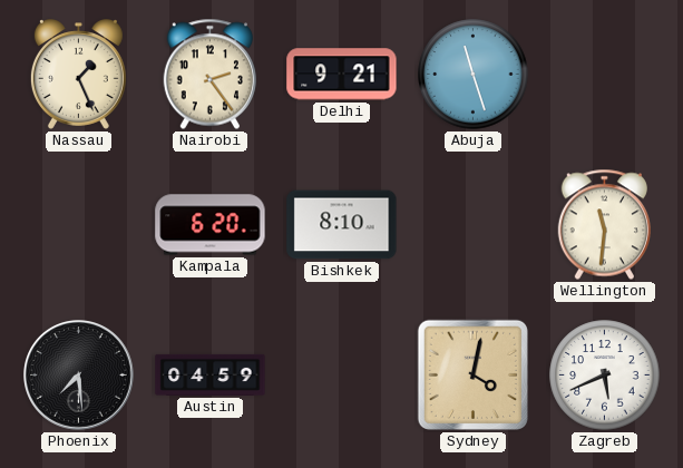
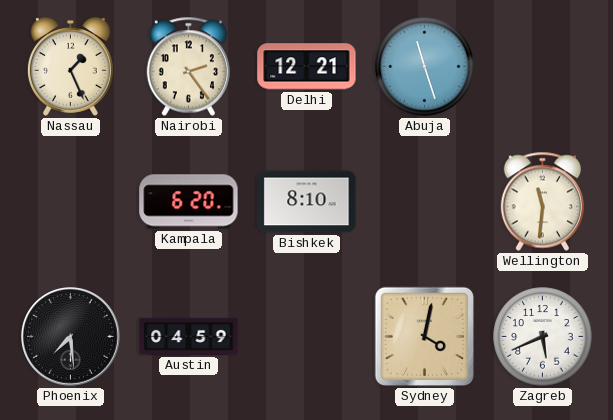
Delhi: 9:21 -> 12:21 (307, 67)
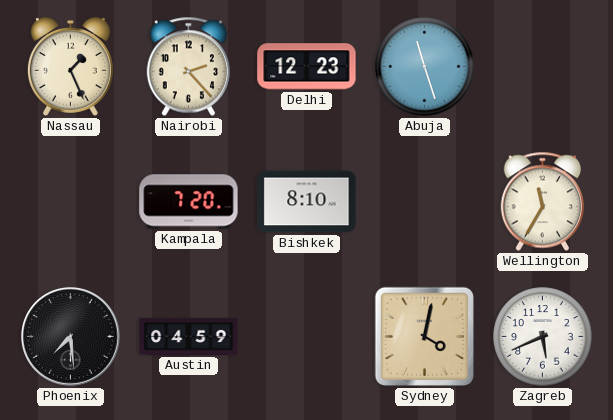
Nairobi: 2:24 -> 2:23 (188, 67)
Delhi: 12:21 -> 12:23 (307, 67)
Kampala: 6:20 -> 7:20 (189, 202)
Wellington: 11:31 -> 11:35 (542, 202)
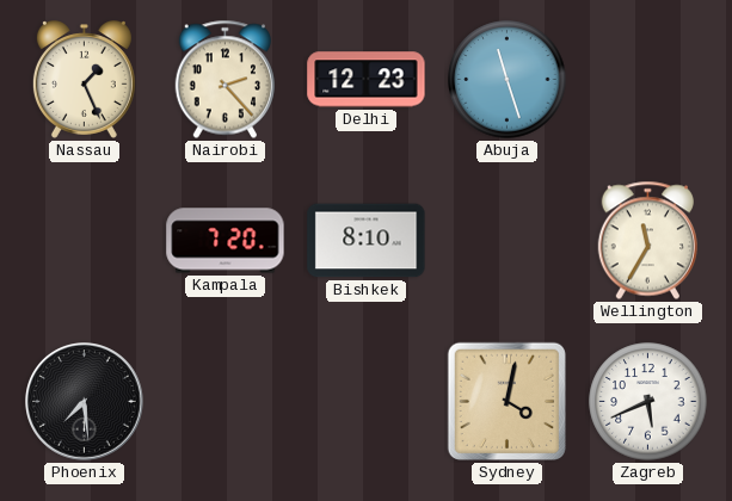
Austin: 04:59 -> none (189, 336)
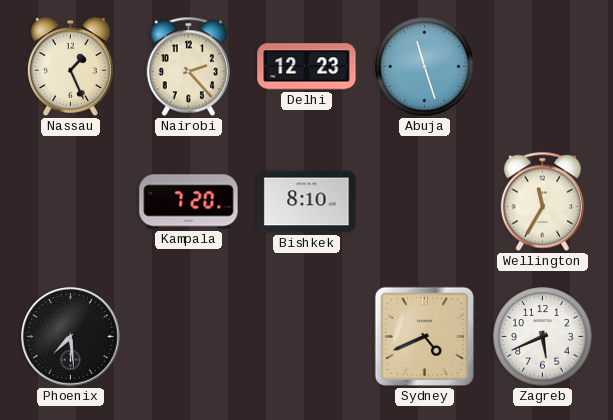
Sydney: 4:02 -> 4:41 (424, 336)
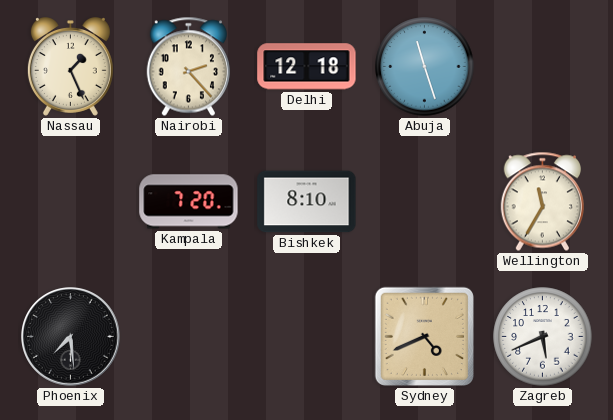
Delhi: 12:23 -> 12:18 (307, 67)
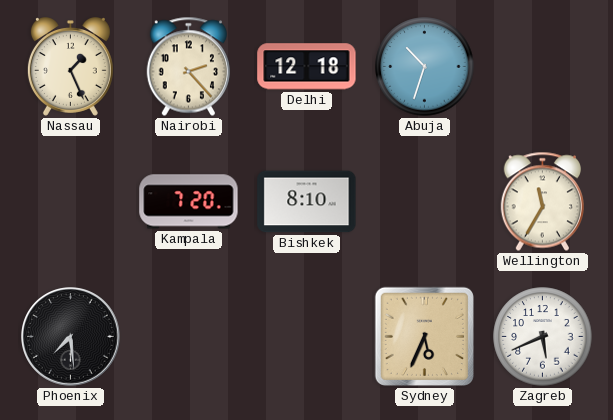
Abuja: 11:27 -> 10:33 (425, 67)
Sydney: 4:41 -> 5:34 (424, 336)
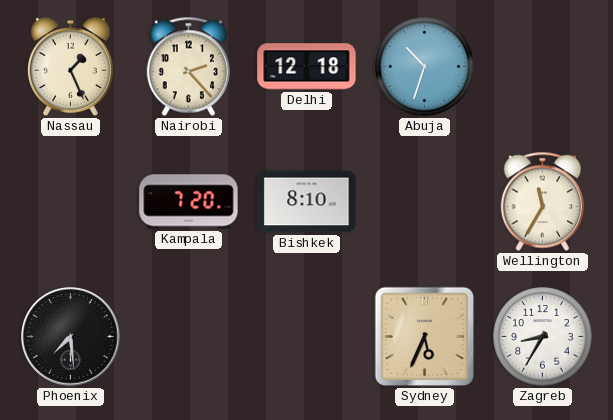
Zagreb: 5:41 -> 8:35 (543, 337)
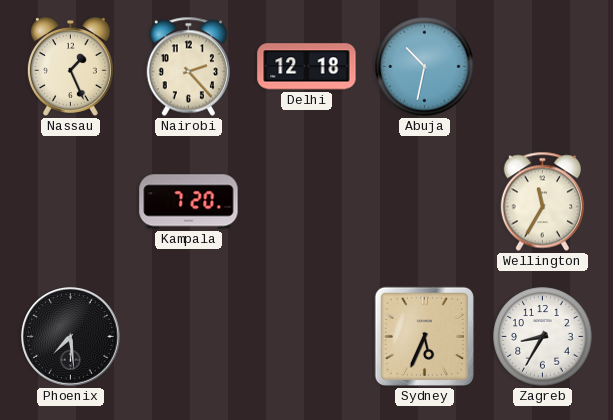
Abuja: 10:33 -> 10:32 (425, 67)
Bishkek: 8:10 -> none (307, 202)
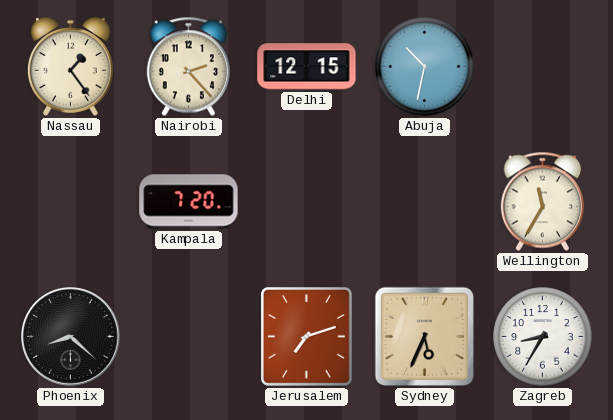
Nassau: 1:26 -> 1:24 (70, 67)
Delhi: 12:18 -> 12:15 (307, 67)
Phoenix: 7:29 -> 8:22 (71, 337)
Jerusalem: none -> 7:12 (307, 337)
